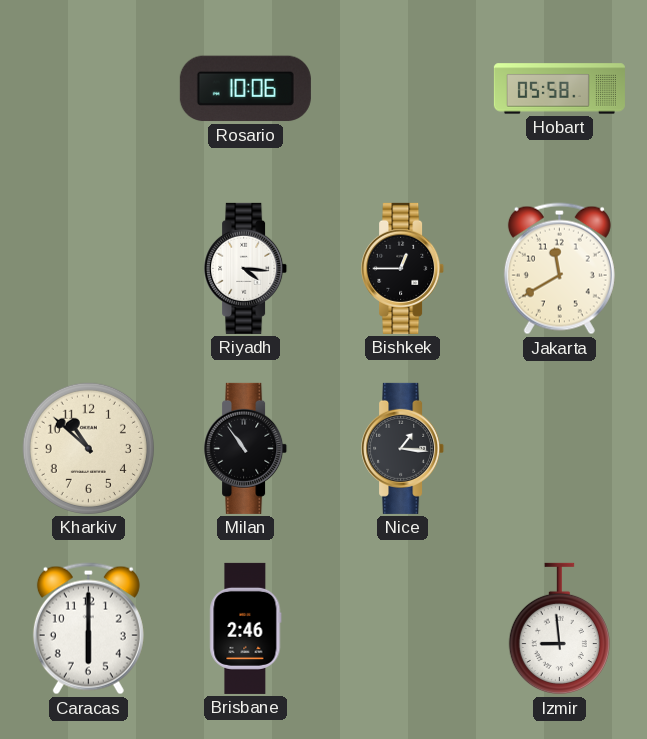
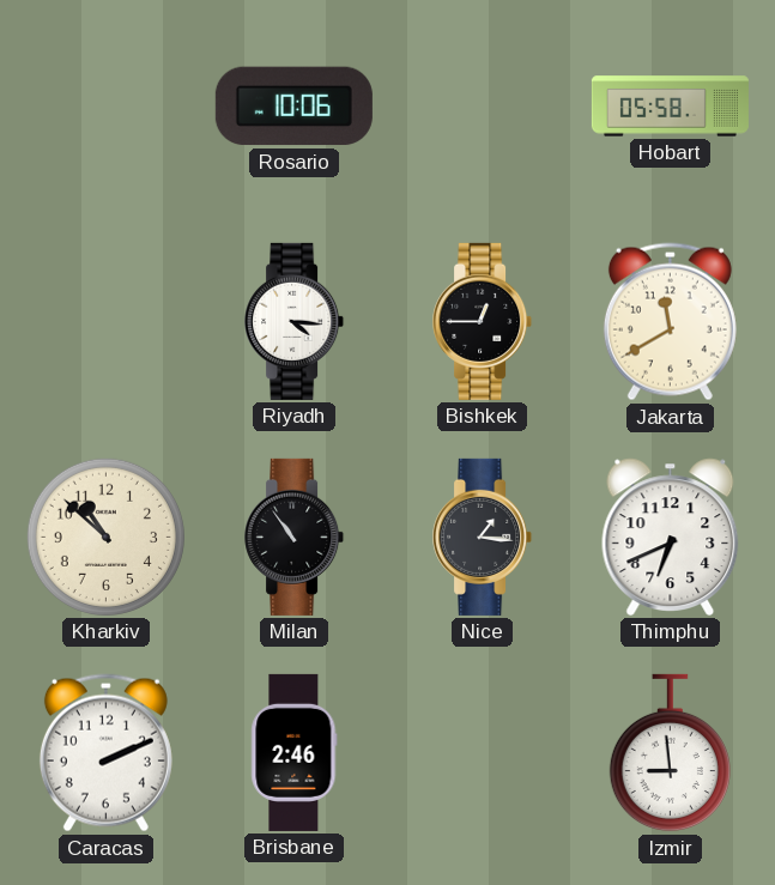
Thimphu: none -> 6:41 (671, 537)
Caracas: 6:00 -> 2:11 (105, 753)
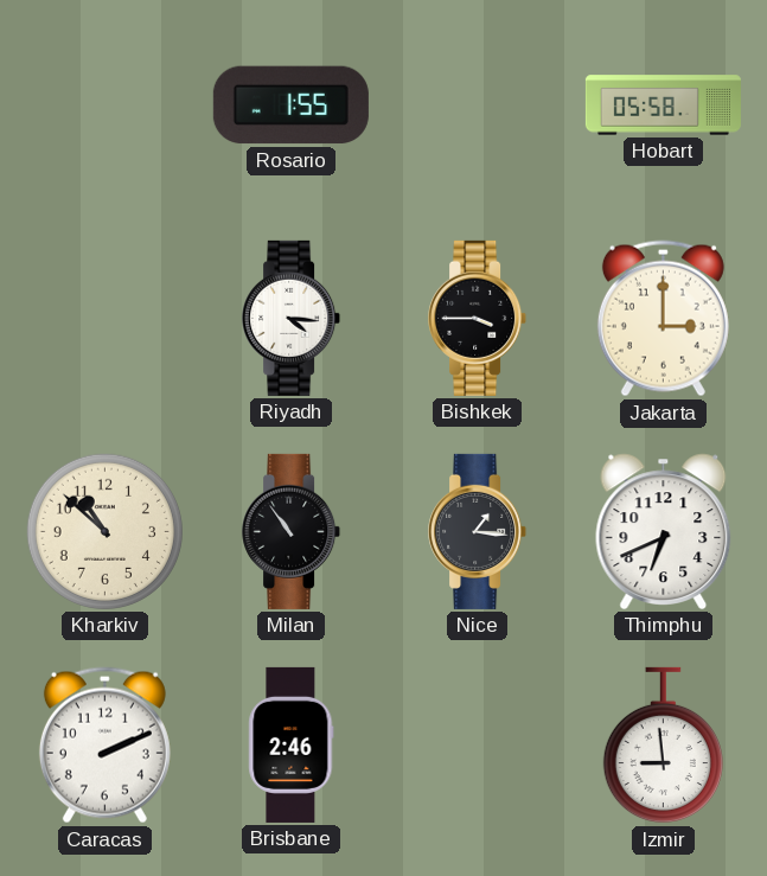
Rosario: 10:06 -> 1:55 (290, 105)
Bishkek: 12:45 -> 3:45 (478, 318)
Jakarta: 11:40 -> 3:00 (663, 319)
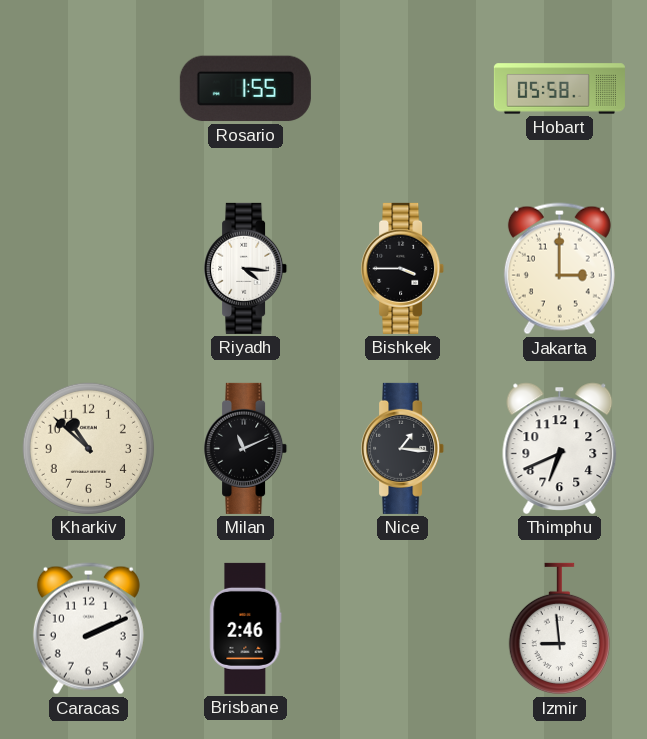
Milan: 10:54 -> 11:11 (246, 448)
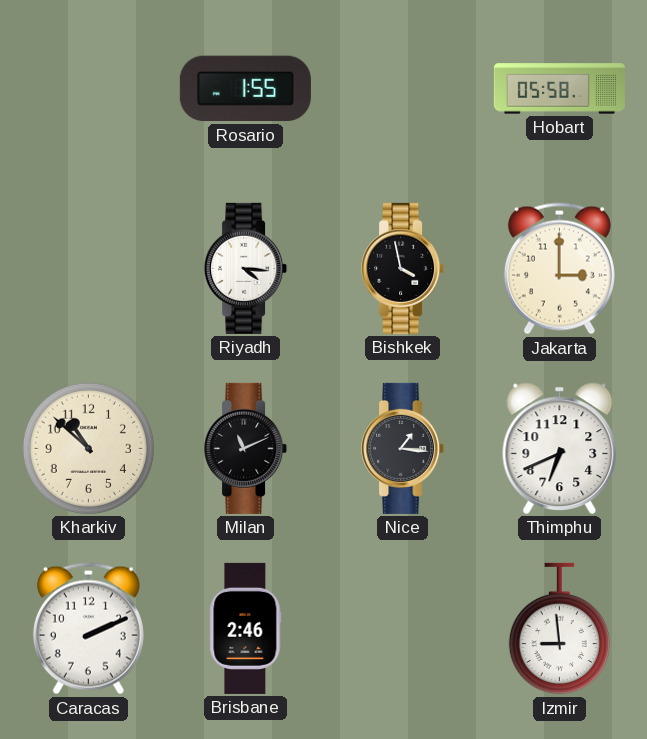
Bishkek: 3:45 -> 3:58 (403, 268)
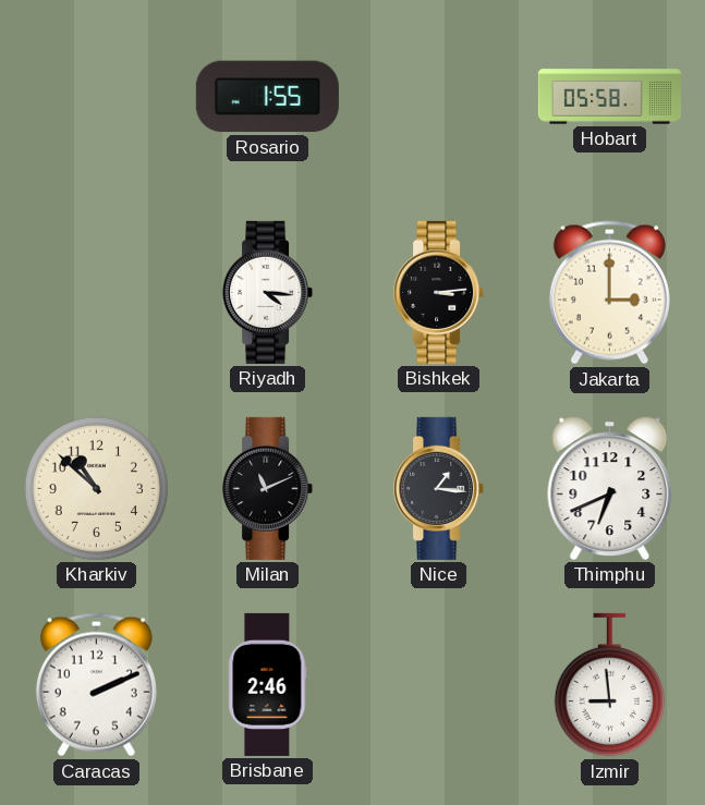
Bishkek: 3:58 -> 3:14 (439, 292)
